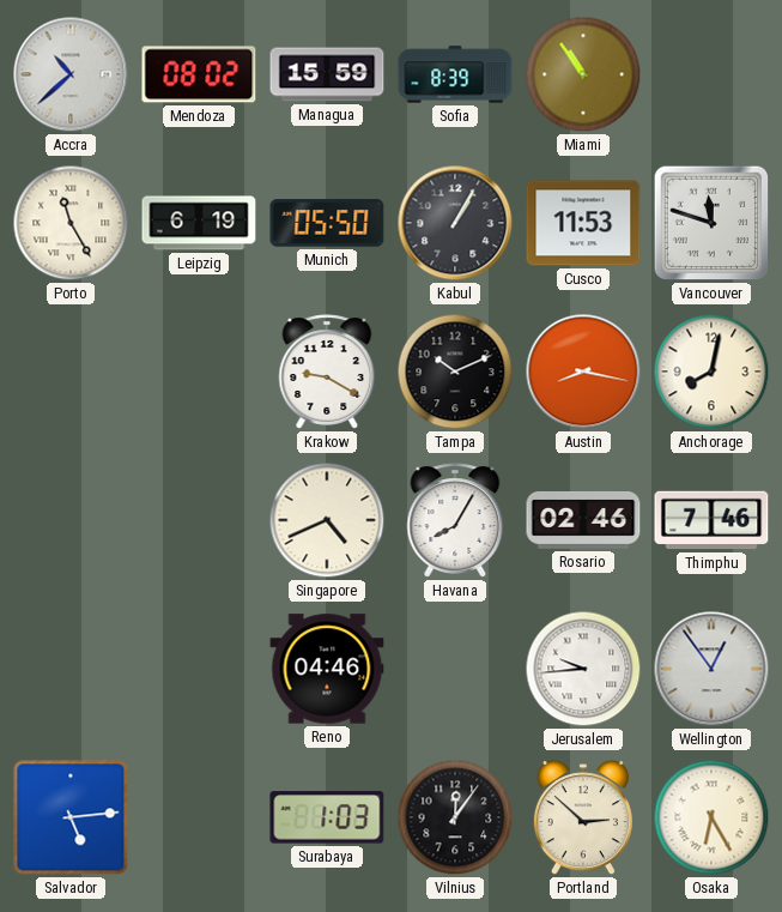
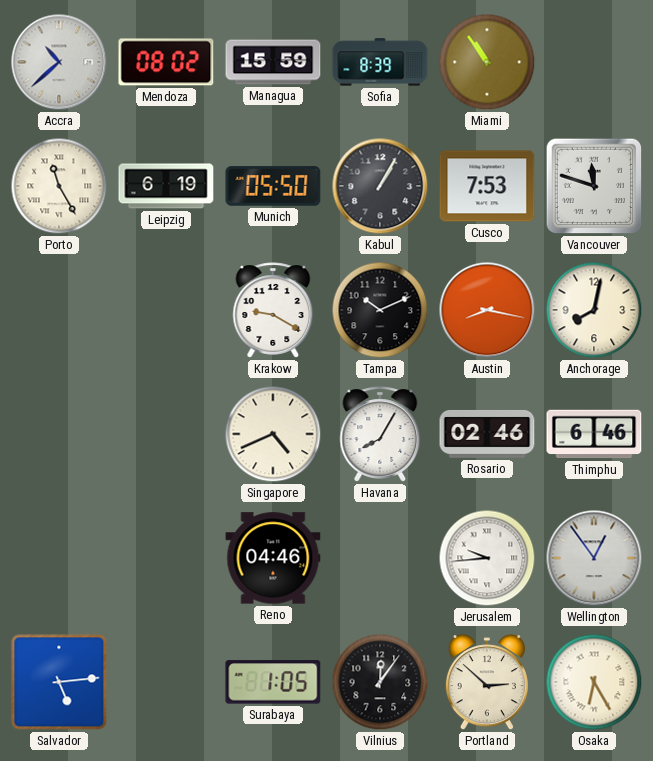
Cusco: 11:53 -> 7:53 (487, 186)
Thimphu: 7:46 -> 6:46 (594, 434)
Surabaya: 1:03 -> 1:05 (273, 682)
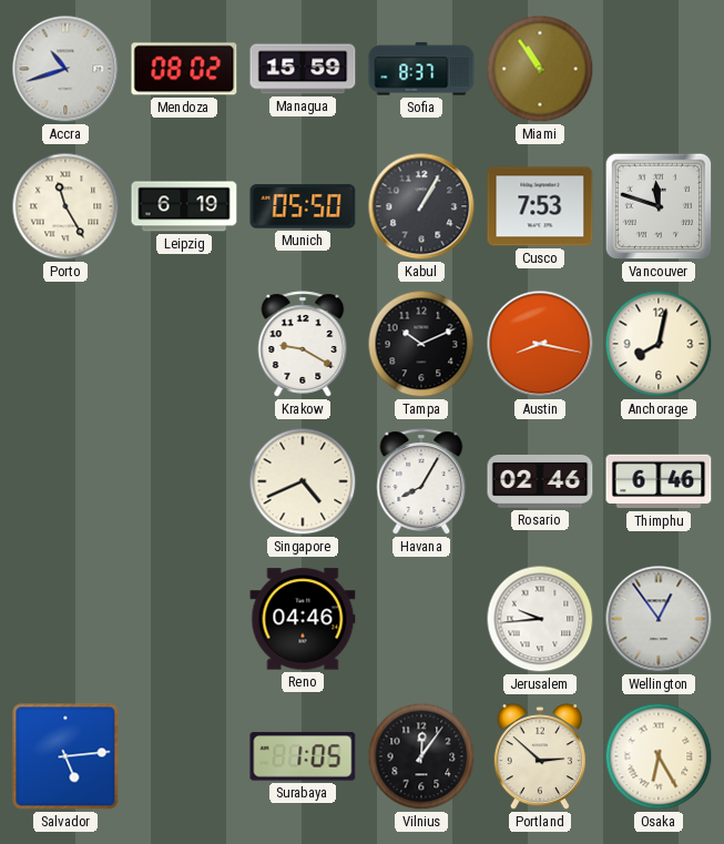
Accra: 10:38 -> 10:42 (65, 69)
Sofia: 8:39 -> 8:37 (421, 69)
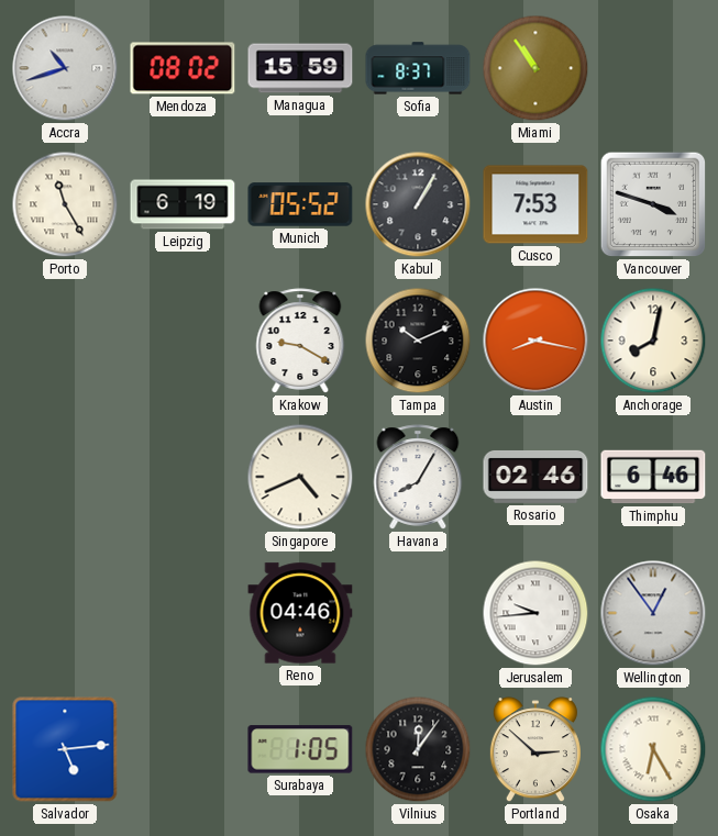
Munich: 05:50 -> 05:52 (300, 204)
Vancouver: 11:48 -> 3:48 (653, 204)
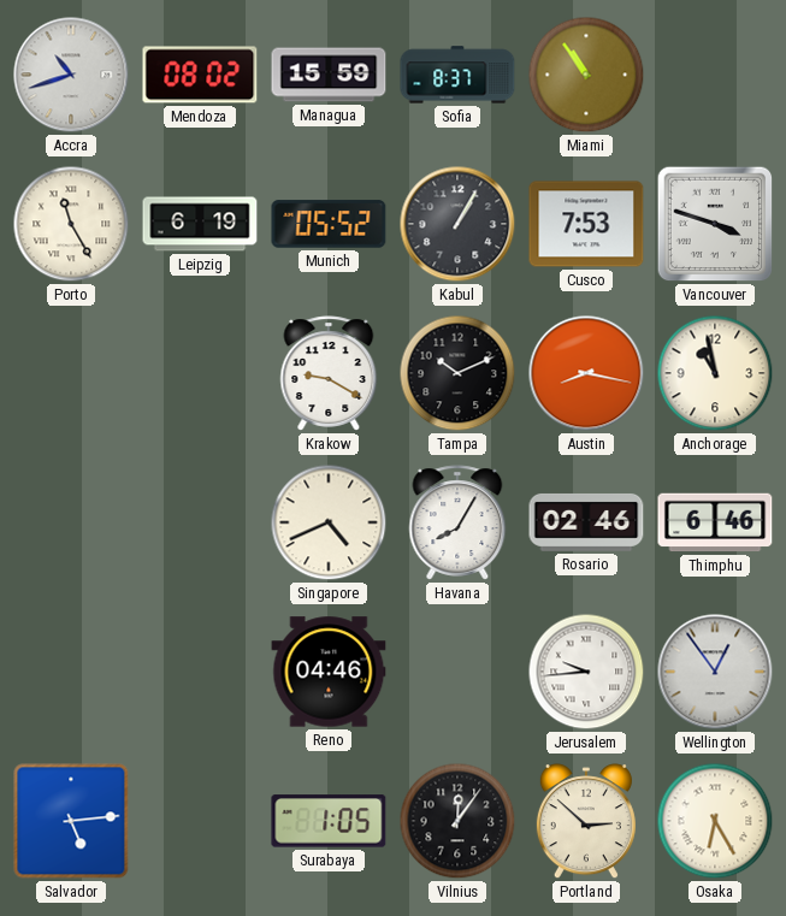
Anchorage: 8:02 -> 10:58 (715, 373)
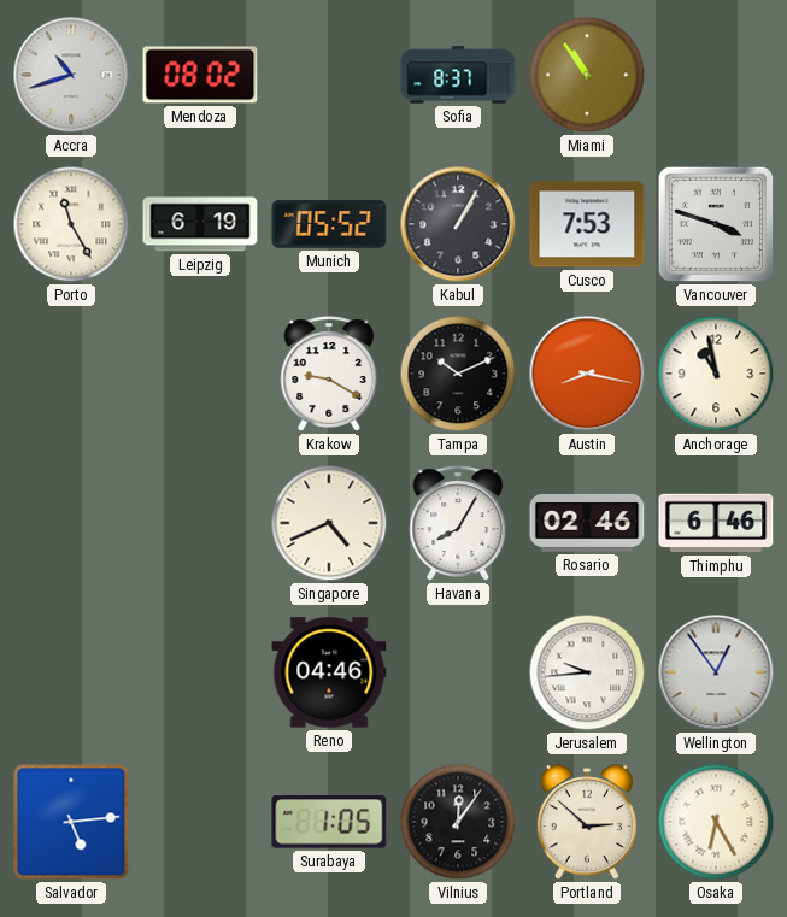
Managua: 15:59 -> none (329, 75)
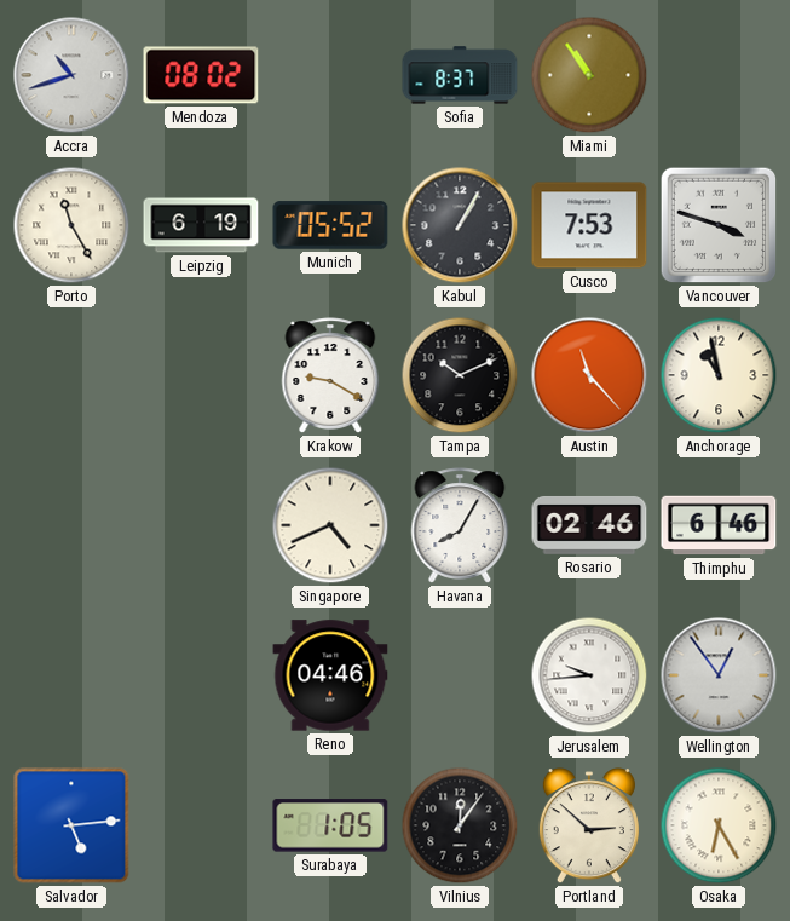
Austin: 8:17 -> 11:23 (589, 375)
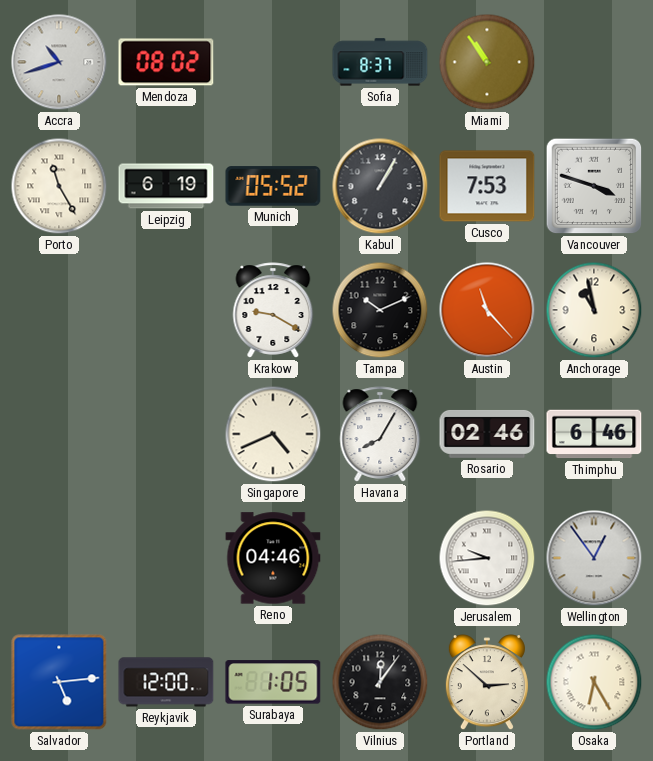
Reykjavik: none -> 12:00 (166, 682)
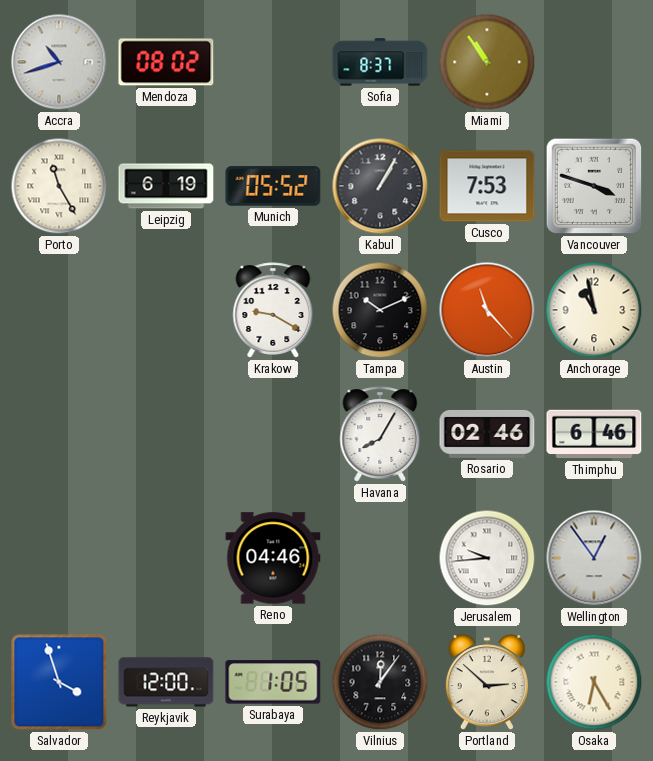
Singapore: 4:41 -> none (273, 434)
Salvador: 5:14 -> 3:57 (59, 682)
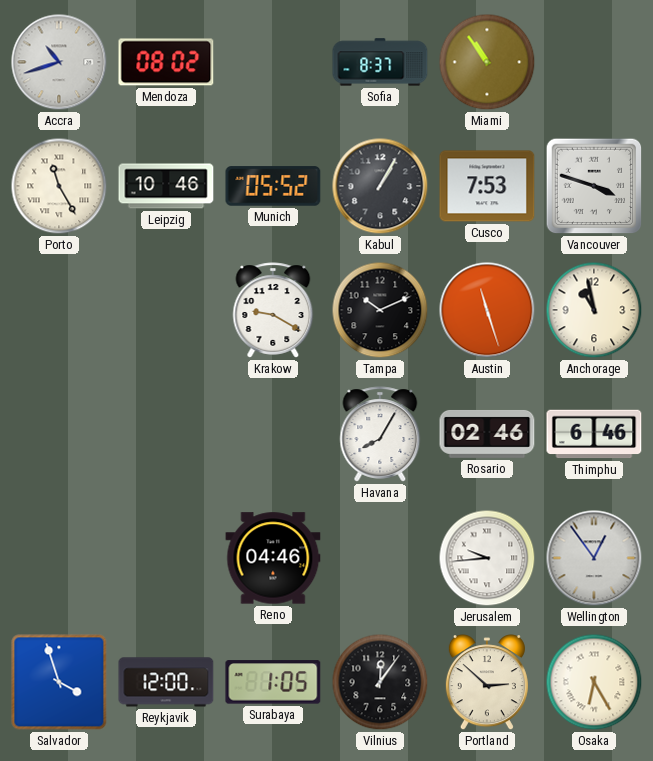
Leipzig: 6:19 -> 10:46 (166, 186)
Austin: 11:23 -> 11:27 (487, 310)
